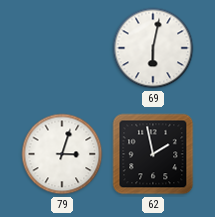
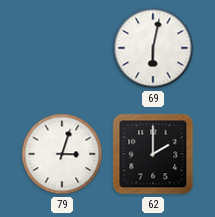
62: 1:58 -> 2:00 (153, 154)
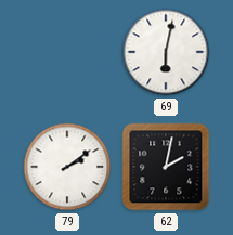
79: 3:03 -> 2:09 (67, 167)
62: 2:00 -> 2:02 (166, 167)
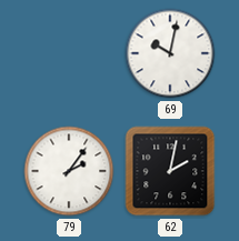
69: 6:02 -> 10:02 (170, 53)
79: 2:09 -> 2:06 (69, 171)
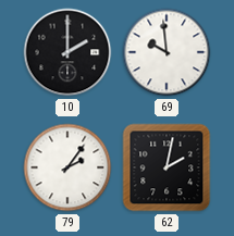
10: none -> 2:00 (67, 52)
69: 10:02 -> 9:59 (167, 52)
